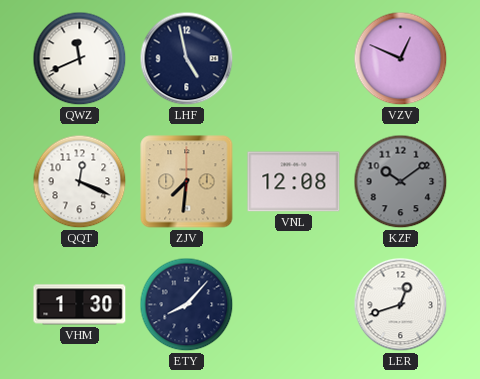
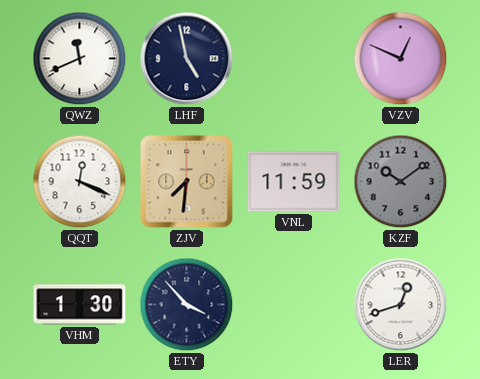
VNL: 12:08 -> 11:59 (294, 182)
ETY: 8:07 -> 3:53 (187, 305)
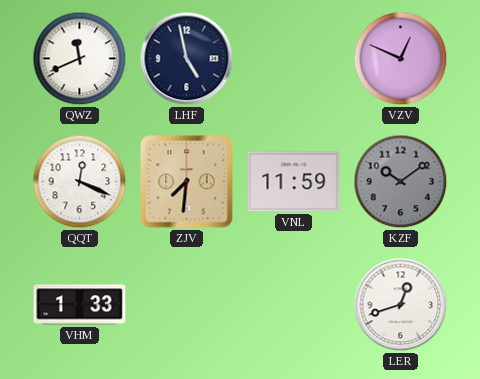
VHM: 1:30 -> 1:33 (80, 305)
ETY: 3:53 -> none (187, 305)
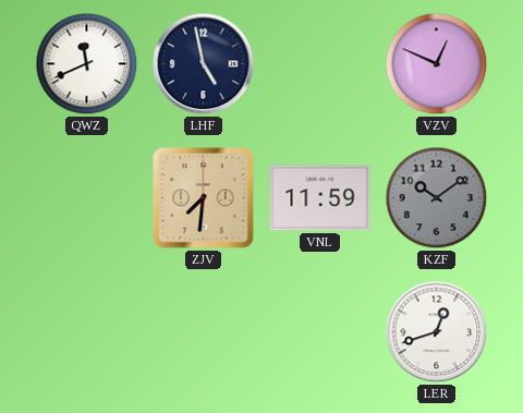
QQT: 12:19 -> none (80, 182)
VHM: 1:33 -> none (80, 305)
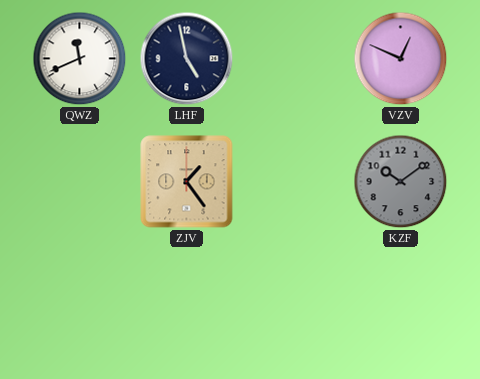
ZJV: 7:31 -> 1:24 (187, 182)
VNL: 11:59 -> none (320, 198)
LER: 12:42 -> none (437, 332)
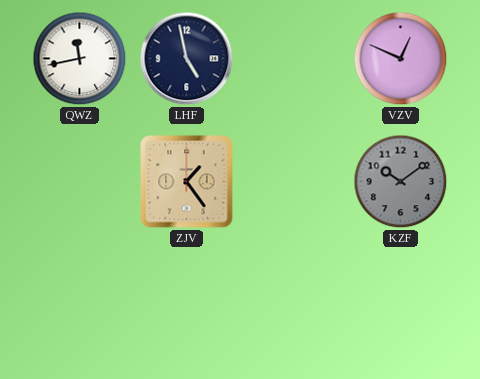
QWZ: 11:41 -> 11:43 (80, 59)
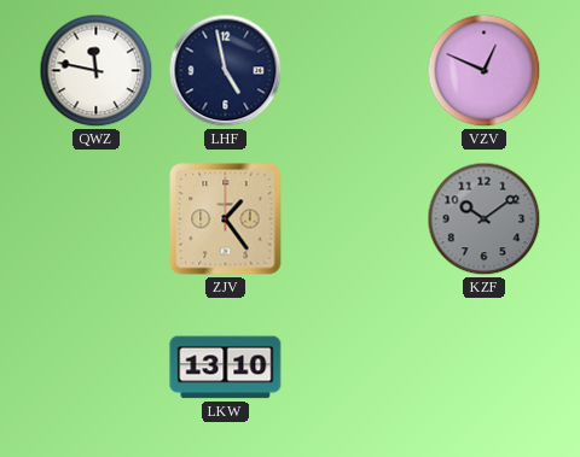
QWZ: 11:43 -> 11:47 (97, 71)
LKW: none -> 13:10 (226, 368)
